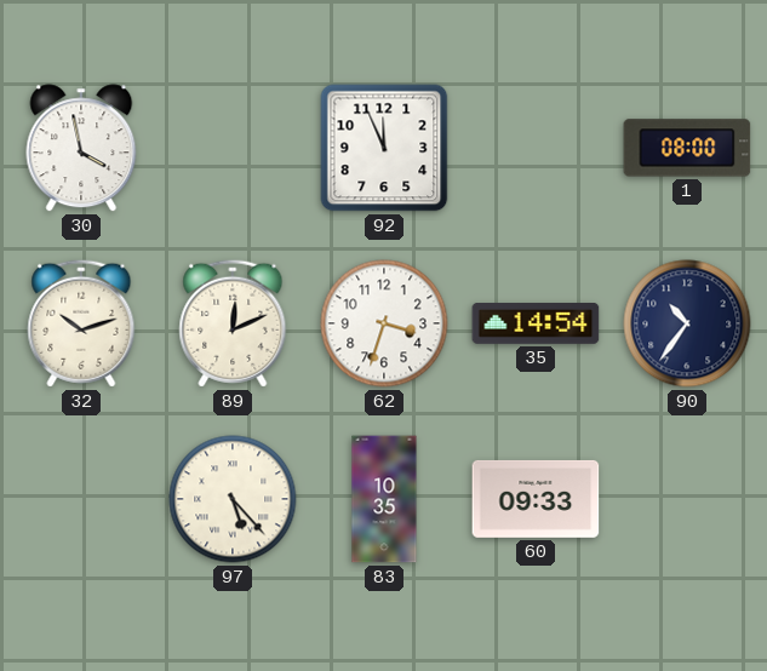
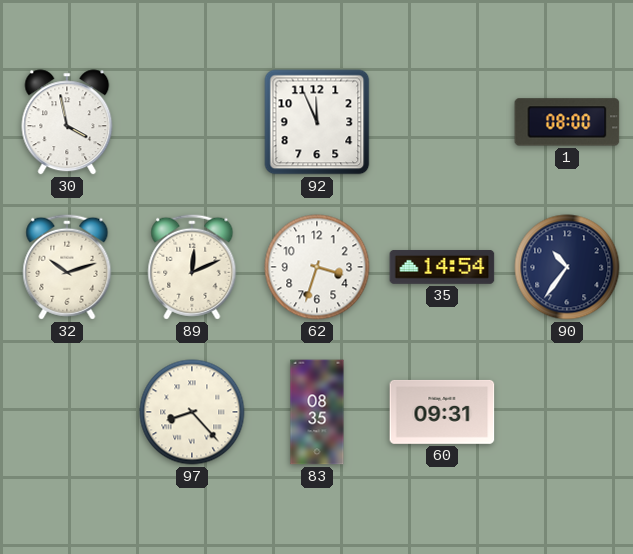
97: 5:23 -> 8:23 (192, 412)
83: 10:35 -> 08:35 (317, 412)
60: 09:33 -> 09:31 (442, 412)
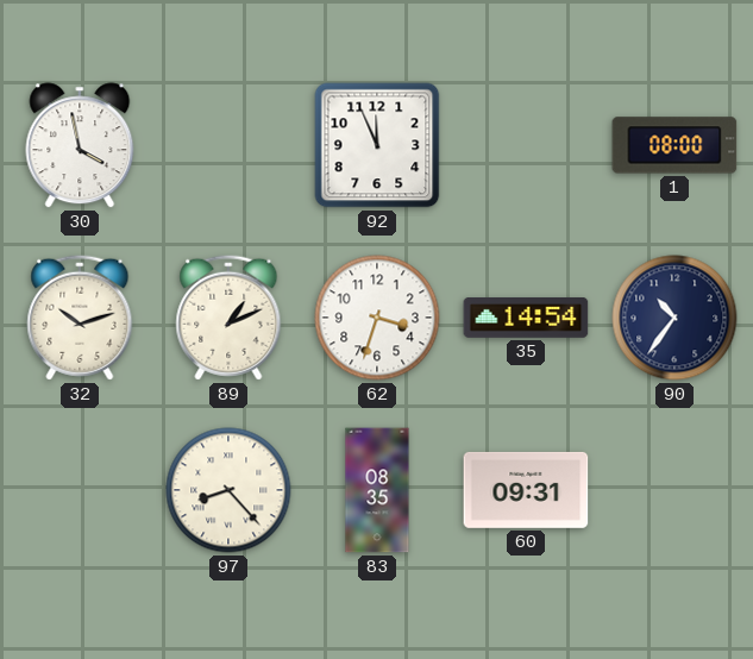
89: 12:11 -> 1:11 (228, 318)
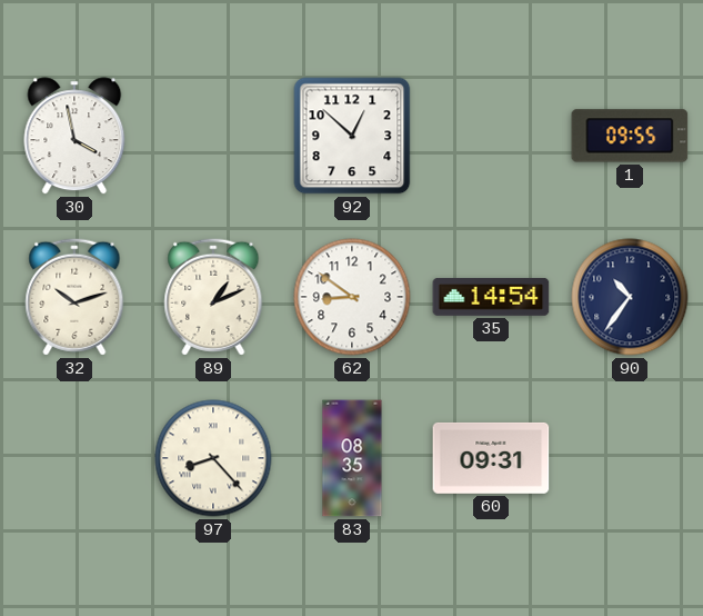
92: 11:56 -> 12:52 (352, 136)
1: 08:00 -> 09:55 (630, 136)
62: 3:33 -> 8:51 (352, 297)
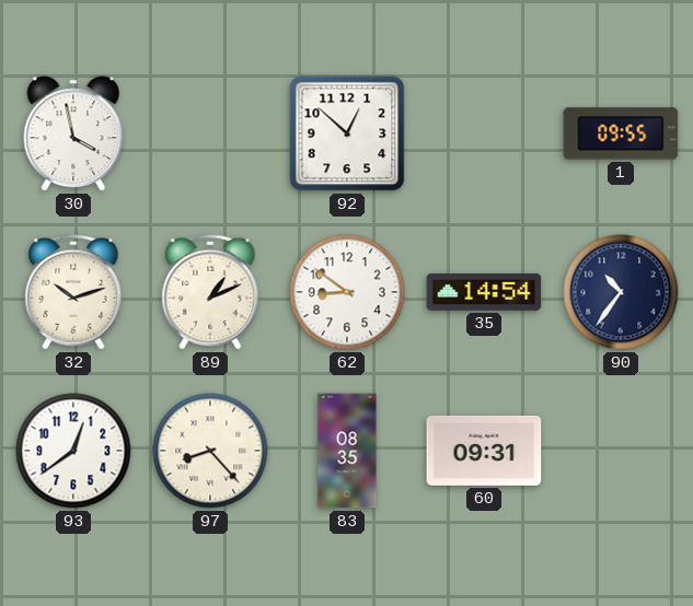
93: none -> 12:39 (73, 451)
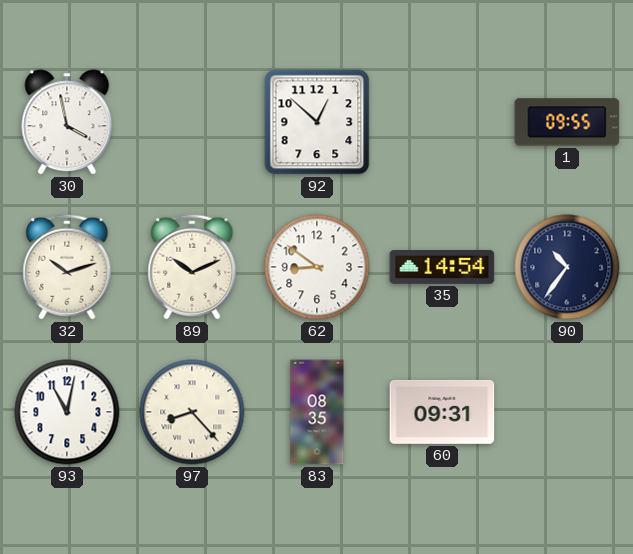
89: 1:11 -> 10:11 (192, 267)
93: 12:39 -> 11:02 (67, 412)
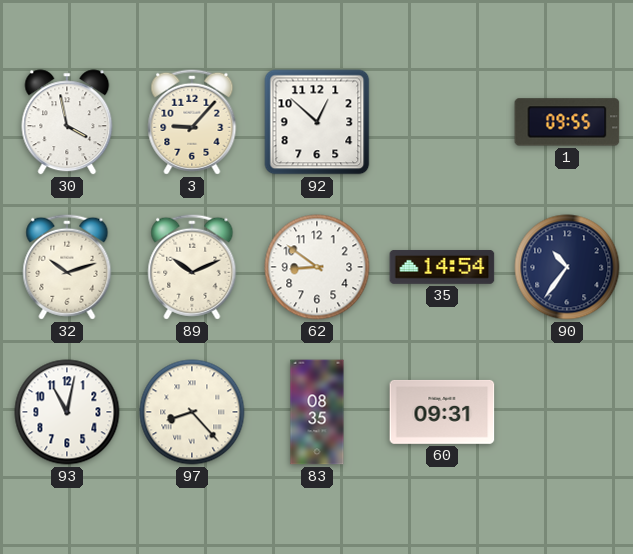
3: none -> 9:07 (192, 122)
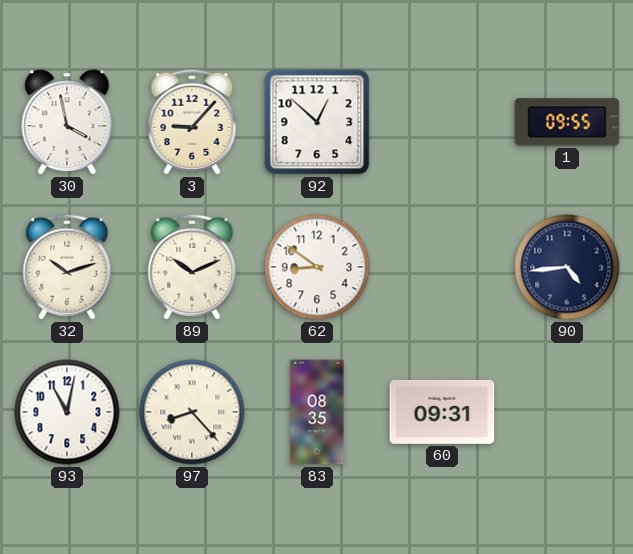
35: 14:54 -> none (442, 268)
90: 10:36 -> 4:44 (567, 267)
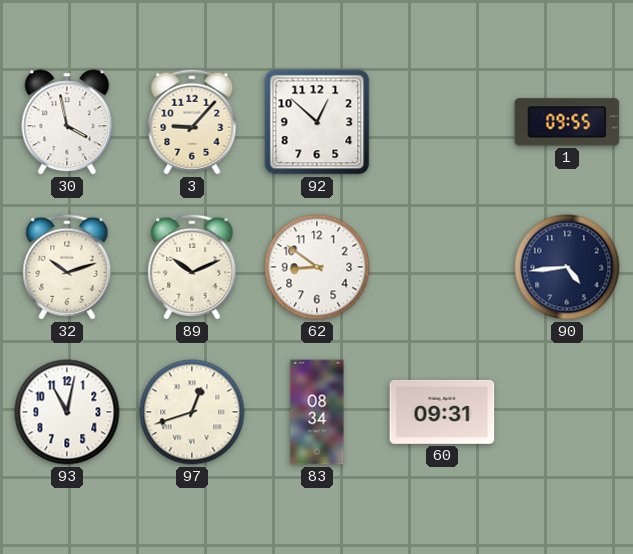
97: 8:23 -> 12:42 (192, 412)
83: 08:35 -> 08:34 (317, 412)
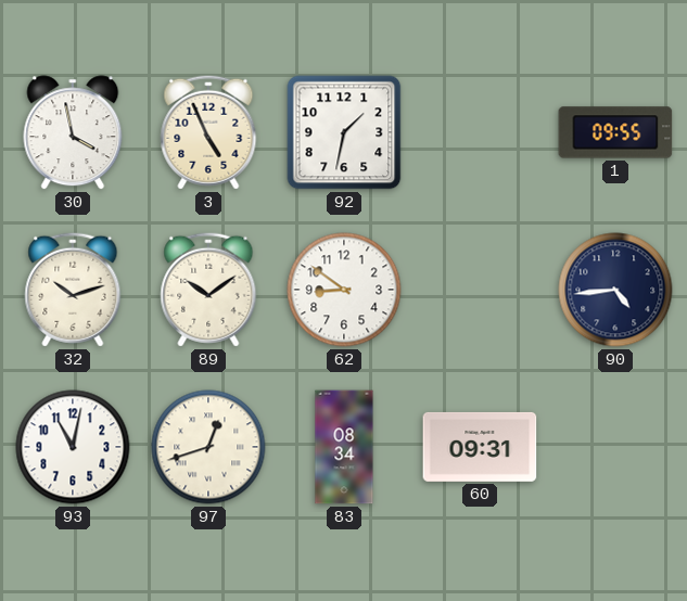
3: 9:07 -> 4:56 (208, 132)
92: 12:52 -> 1:32 (344, 132)
89: 10:11 -> 10:09 (208, 290)
